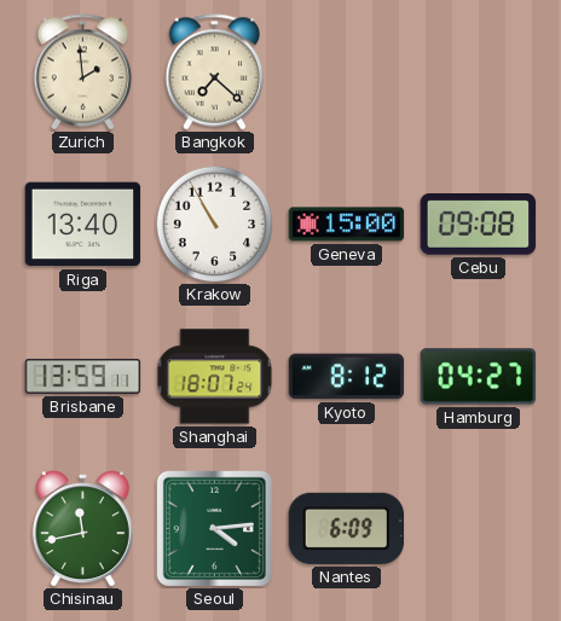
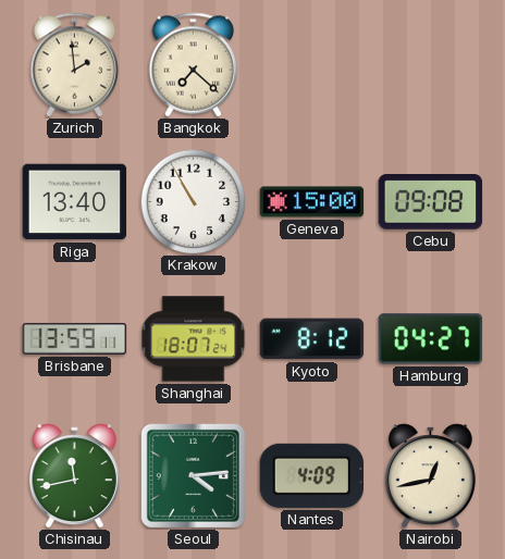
Nantes: 6:09 -> 4:09 (312, 475)
Nairobi: none -> 12:43 (430, 476)
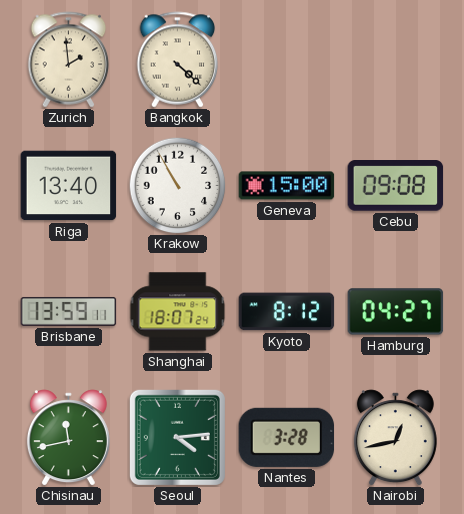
Bangkok: 7:22 -> 4:22 (178, 60)
Nantes: 4:09 -> 3:28 (287, 437)
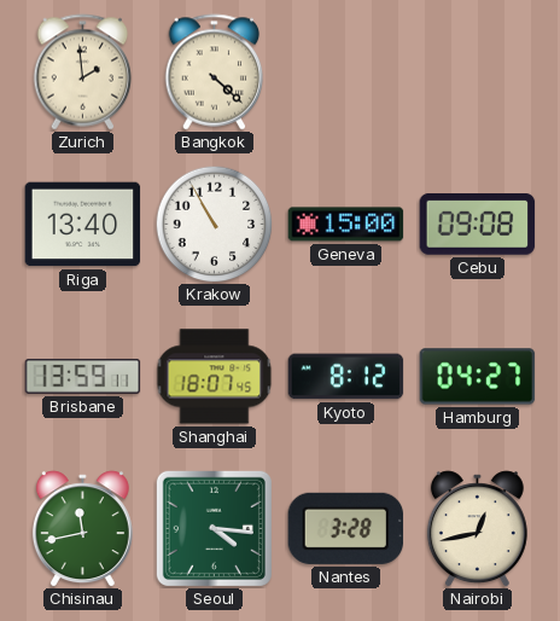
Shanghai: 18:07:24 -> 18:07:45 (215, 377)
Seoul: 4:14 -> 4:16 (214, 528)
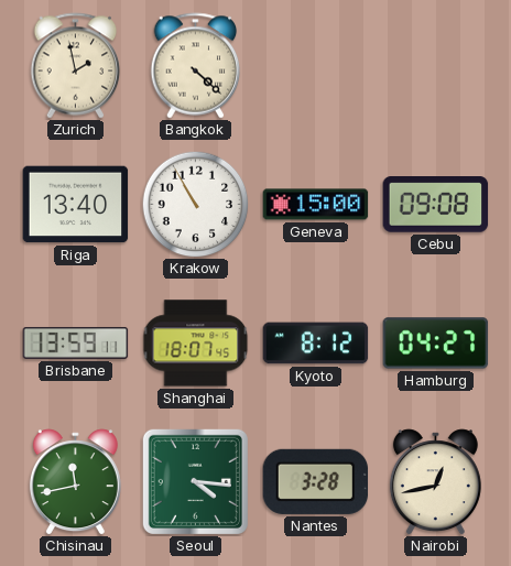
Zurich: 1:59 -> 1:58 (76, 66)
